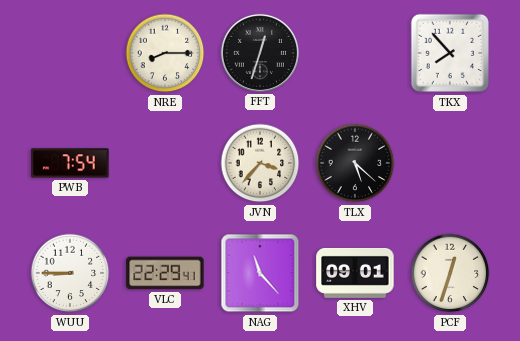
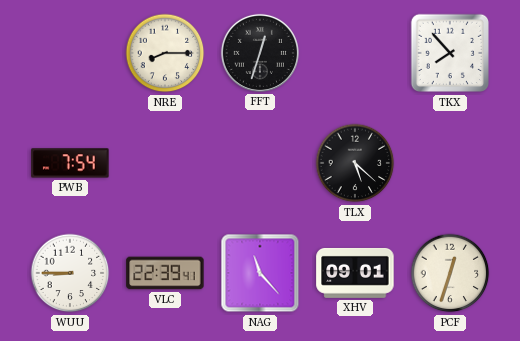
JVN: 3:37 -> none (260, 163)
VLC: 22:29 -> 22:39 (165, 273)
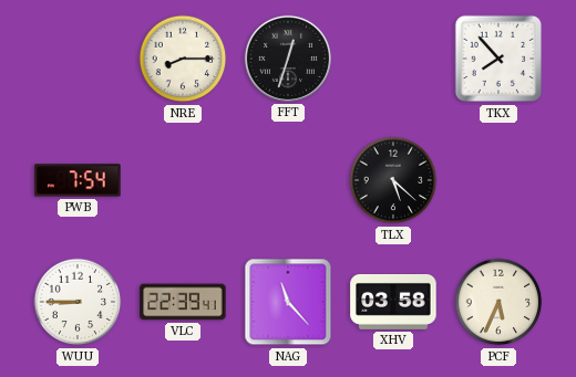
XHV: 09:01 -> 03:58 (393, 302)
PCF: 12:33 -> 5:34 (498, 302)
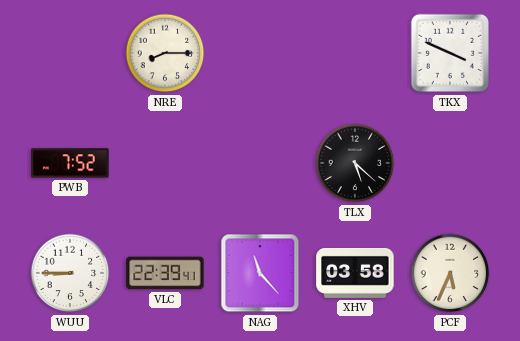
FFT: 12:33 -> none (288, 59)
TKX: 7:53 -> 3:49 (450, 53)
PWB: 7:54 -> 7:52 (70, 163)
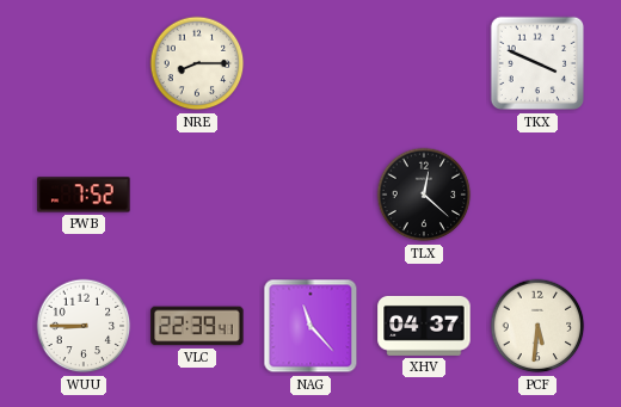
TLX: 5:22 -> 12:22 (424, 195)
XHV: 03:58 -> 04:37 (424, 326)
PCF: 5:34 -> 5:31 (537, 326)
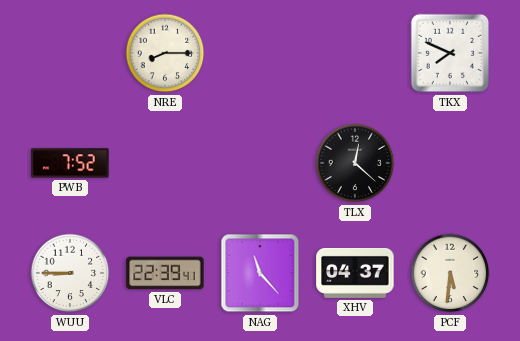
TKX: 3:49 -> 7:49 (450, 53)
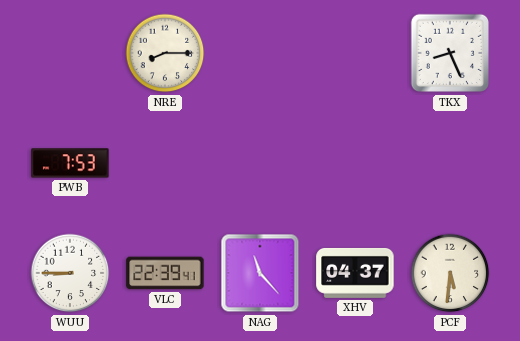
TKX: 7:49 -> 8:26 (450, 53)
PWB: 7:52 -> 7:53 (70, 163)
TLX: 12:22 -> none (355, 163)
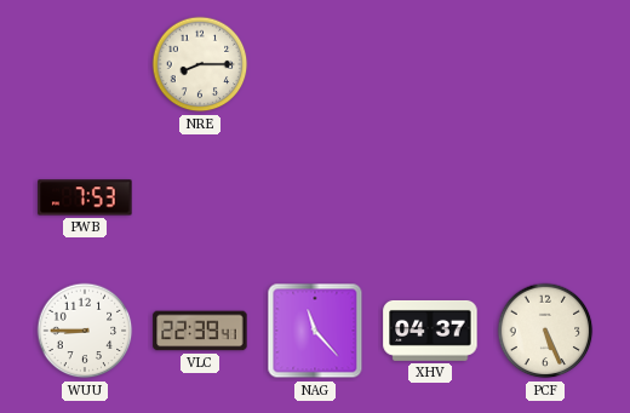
TKX: 8:26 -> none (450, 53)
PCF: 5:31 -> 5:26 (545, 331)
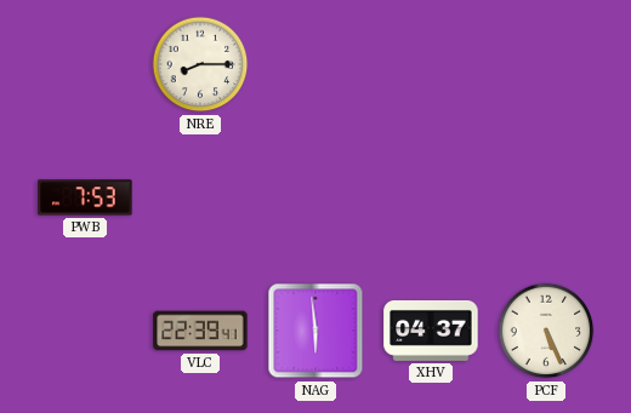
WUU: 8:45 -> none (85, 331)
NAG: 11:23 -> 5:59 (315, 331)
